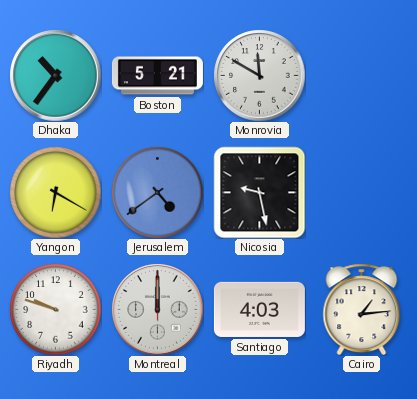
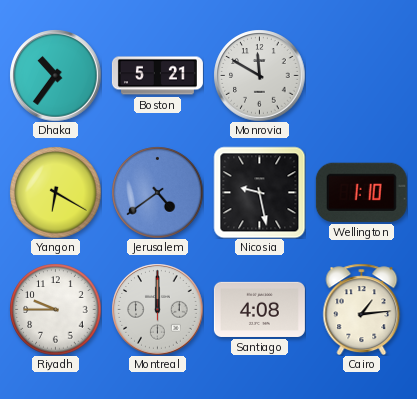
Wellington: none -> 1:10 (361, 192)
Riyadh: 9:48 -> 9:45 (55, 309)
Santiago: 4:03 -> 4:08 (259, 309)
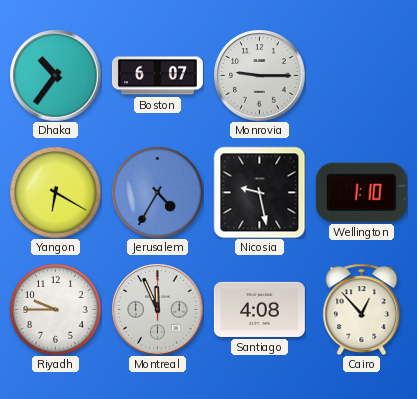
Boston: 5:21 -> 6:07 (157, 76)
Monrovia: 11:50 -> 9:15 (259, 75)
Jerusalem: 4:39 -> 4:35 (157, 192)
Montreal: 12:00 -> 11:56 (157, 309)
Cairo: 1:14 -> 12:53 (362, 309)
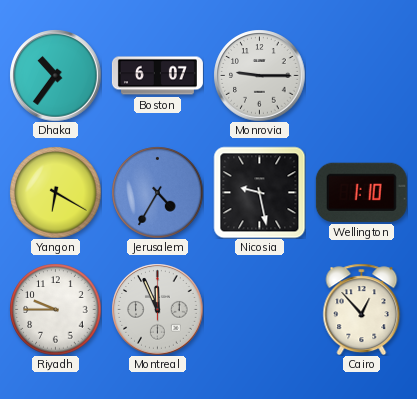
Santiago: 4:08 -> none (259, 309)
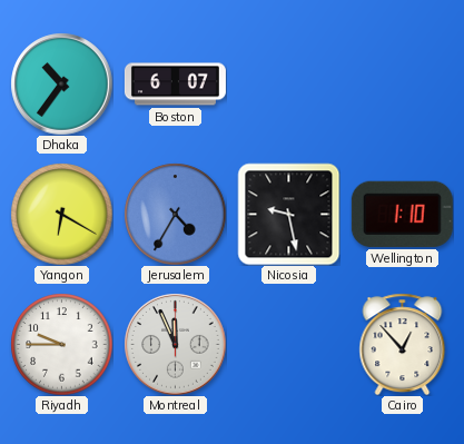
Monrovia: 9:15 -> none (259, 75)
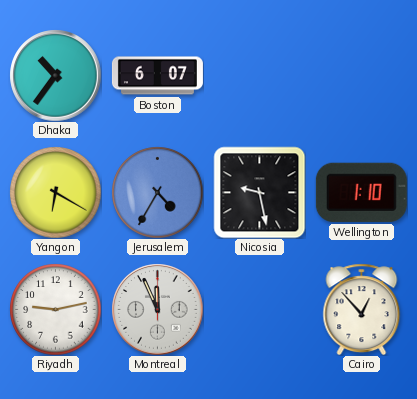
Riyadh: 9:45 -> 9:13 (55, 309)
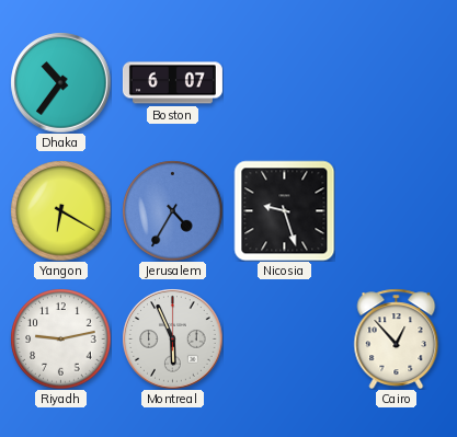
Nicosia: 9:28 -> 9:27 (284, 210)
Wellington: 1:10 -> none (361, 192)
Montreal: 11:56 -> 5:56 (172, 338)
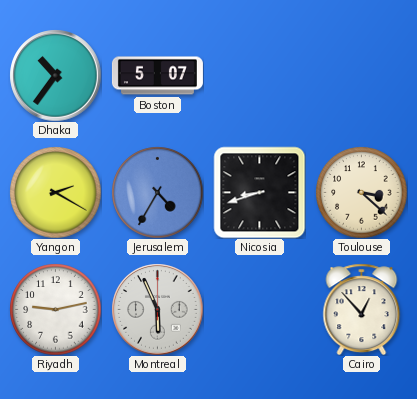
Boston: 6:07 -> 5:07 (157, 76)
Yangon: 6:20 -> 2:20 (55, 192)
Nicosia: 9:27 -> 8:42 (259, 192)
Toulouse: none -> 3:22 (361, 192)
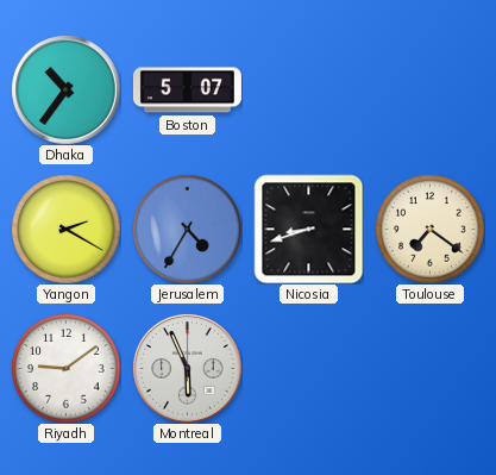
Toulouse: 3:22 -> 7:21 (429, 229)
Riyadh: 9:13 -> 9:09 (65, 368)
Cairo: 12:53 -> none (362, 309)
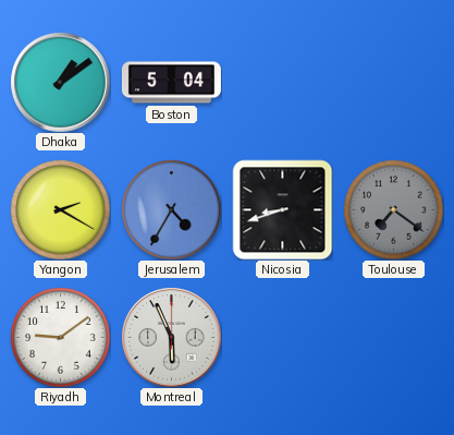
Dhaka: 10:36 -> 1:09 (60, 82)
Boston: 5:07 -> 5:04 (171, 83)
Toulouse dial: cream -> grey (393, 209)
